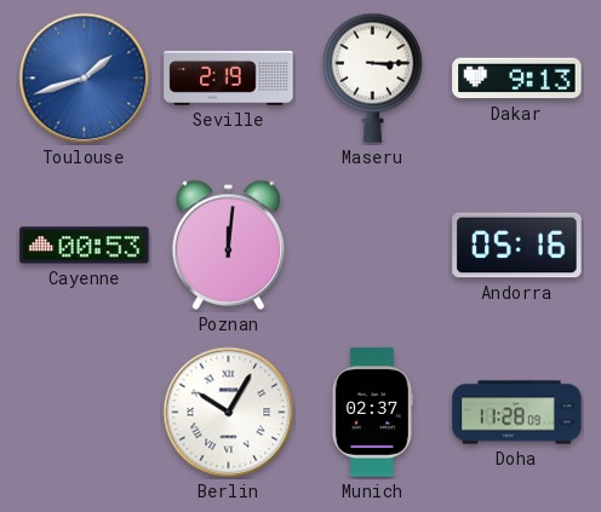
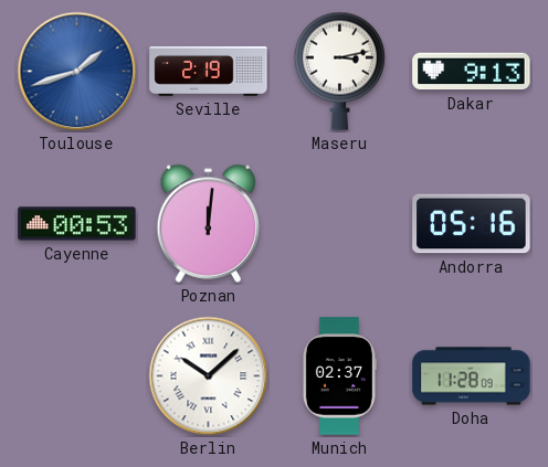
Maseru: 3:15 -> 3:13 (339, 71)
Berlin: 10:05 -> 10:08 (209, 376)
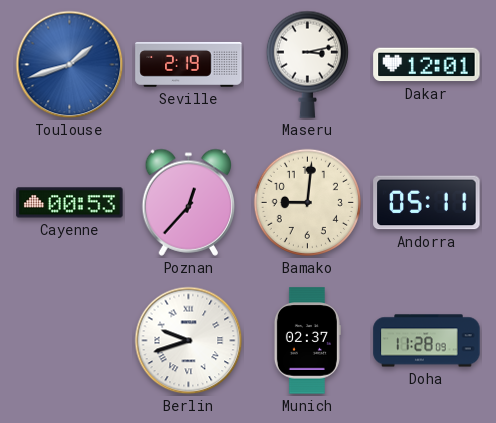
Dakar: 9:13 -> 12:01 (427, 65)
Poznan: 12:01 -> 12:37 (189, 202)
Bamako: none -> 9:01 (307, 202)
Andorra: 05:16 -> 05:11 (427, 203)
Berlin: 10:08 -> 9:42 (189, 341)
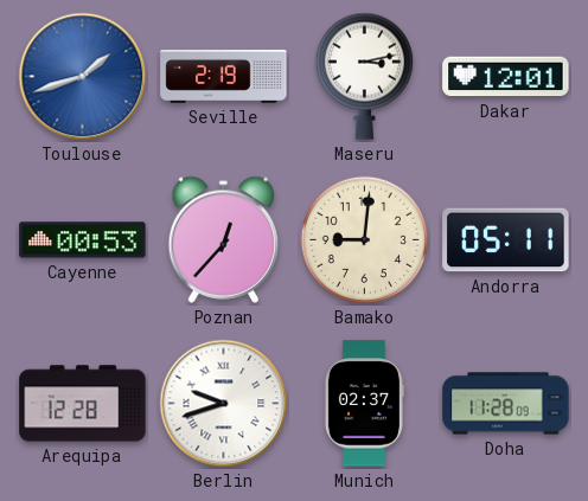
Arequipa: none -> 12:28 (83, 404)
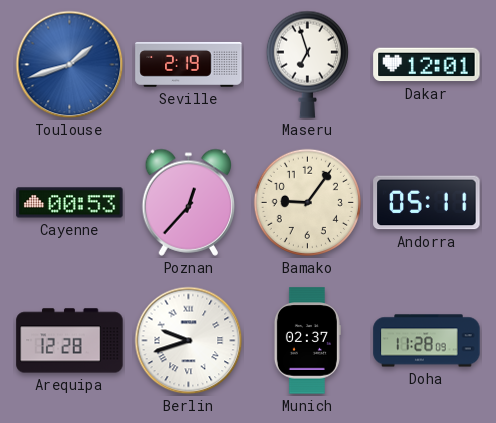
Maseru: 3:13 -> 6:57 (307, 64)
Bamako: 9:01 -> 9:06 (307, 202)
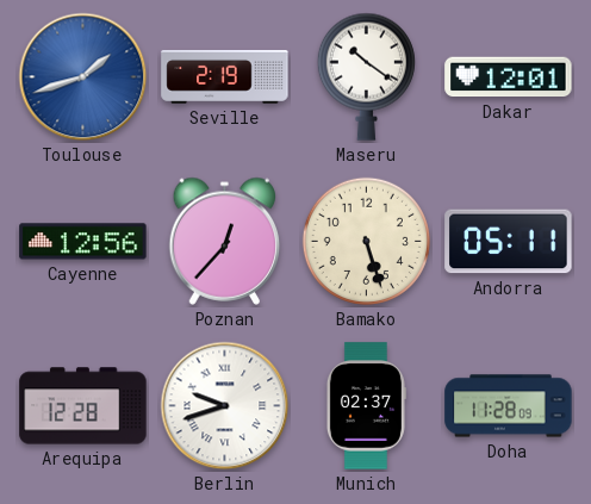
Maseru: 6:57 -> 10:21 (366, 76)
Cayenne: 00:53 -> 12:56 (83, 242)
Bamako: 9:06 -> 5:27 (366, 241)
